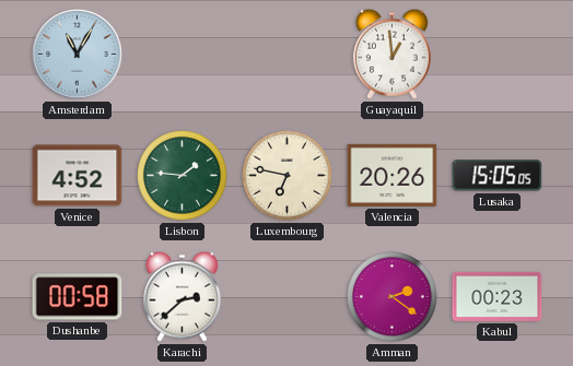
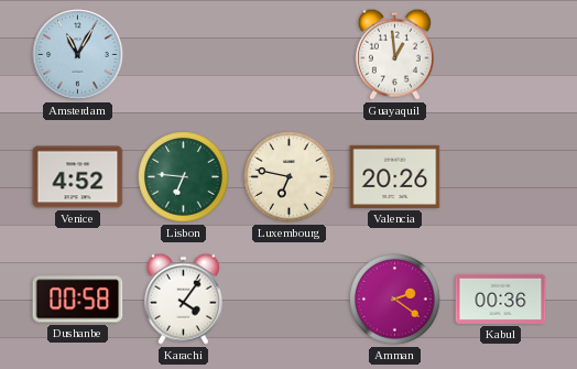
Lisbon: 1:46 -> 6:46 (184, 177)
Lusaka: 15:05 -> none (498, 176)
Karachi: 2:38 -> 4:06 (183, 299)
Kabul: 00:23 -> 00:36 (501, 299)
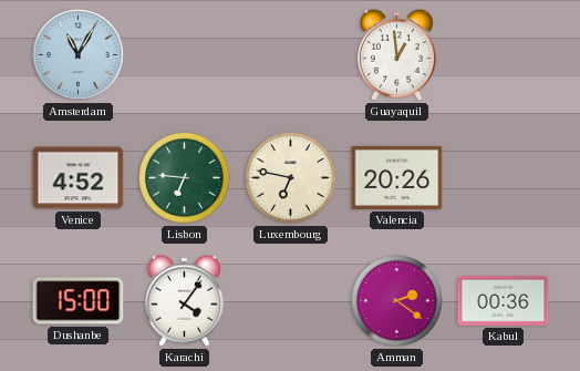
Dushanbe: 00:58 -> 15:00 (79, 301)
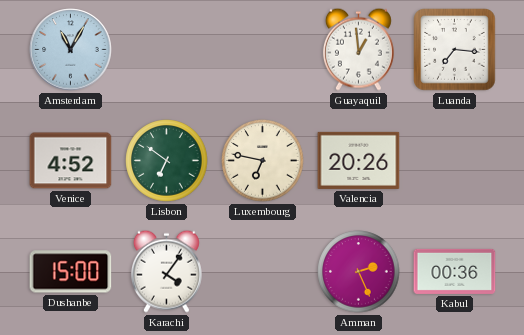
Luanda: none -> 7:16 (455, 50)
Lisbon: 6:46 -> 6:51 (167, 161)
Amman: 2:21 -> 2:26 (359, 272)
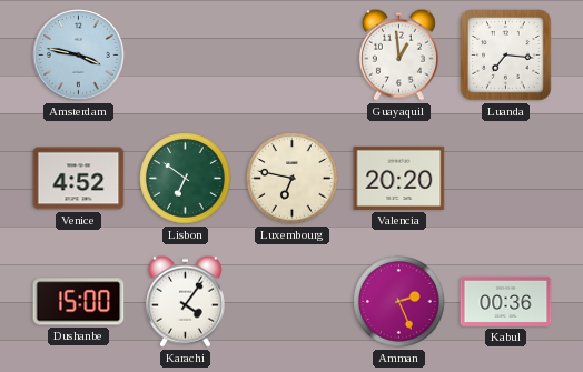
Amsterdam: 11:05 -> 3:47 (79, 56)
Valencia: 20:26 -> 20:20 (399, 178)
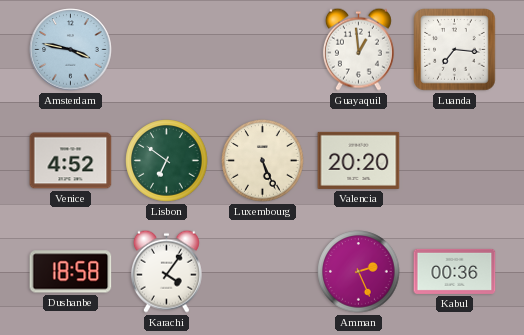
Luxembourg: 6:47 -> 5:26 (263, 161)
Dushanbe: 15:00 -> 18:58 (71, 272)
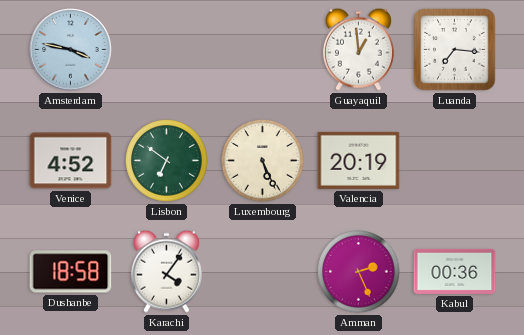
Valencia: 20:20 -> 20:19 (359, 160)
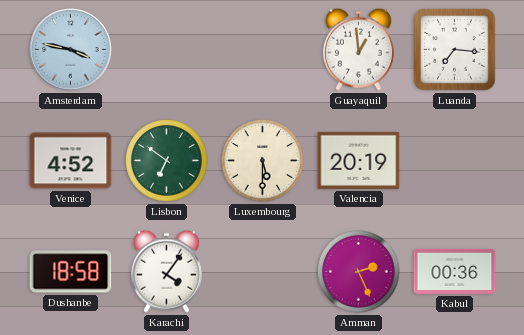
Luxembourg: 5:26 -> 5:30 (263, 161)
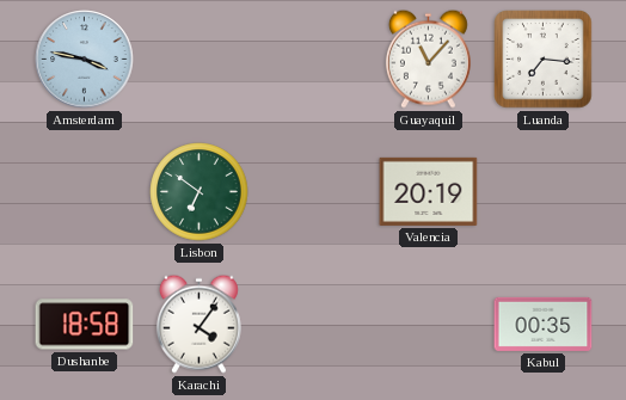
Guayaquil: 12:59 -> 11:07 (428, 59)
Venice: 4:52 -> none (71, 161)
Luxembourg: 5:30 -> none (263, 161)
Amman: 2:26 -> none (359, 272)
Kabul: 00:36 -> 00:35 (544, 324)
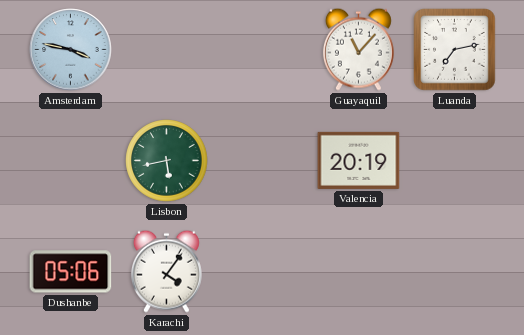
Luanda: 7:16 -> 7:13 (455, 50)
Lisbon: 6:51 -> 5:43 (167, 161)
Dushanbe: 18:58 -> 05:06 (71, 272)
Kabul: 00:35 -> none (544, 324)
